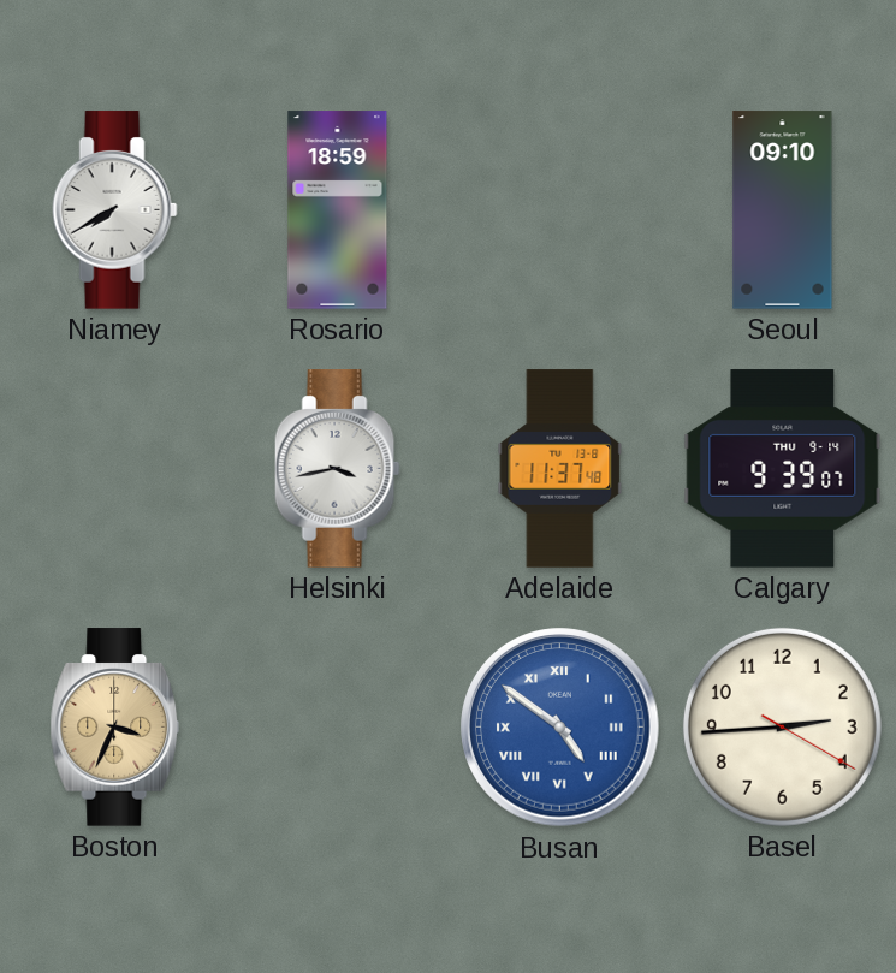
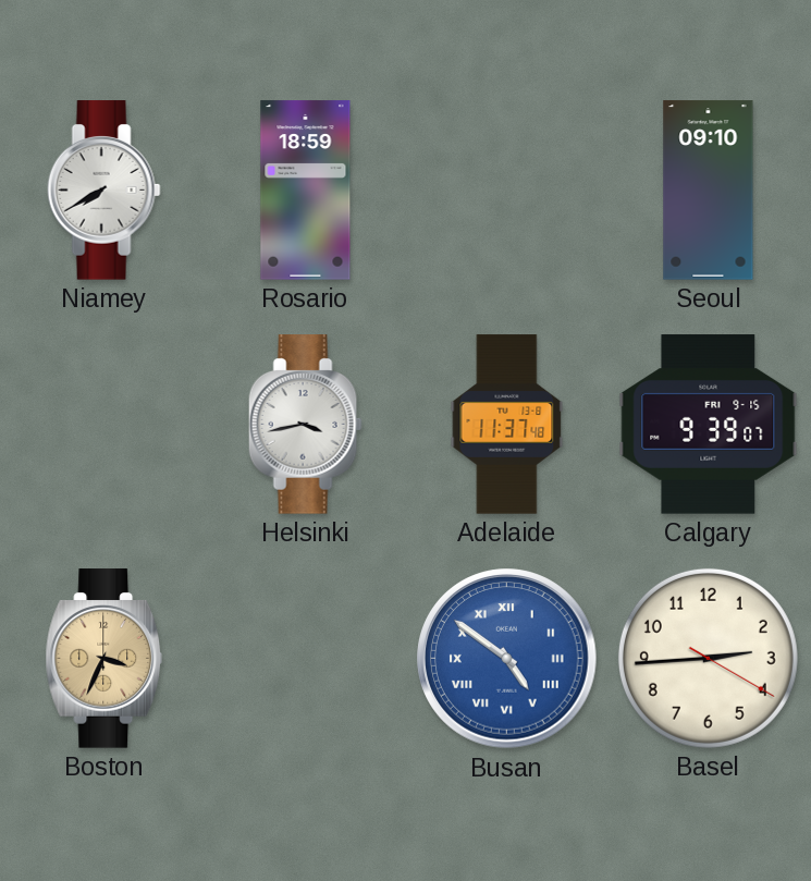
Calgary date: THU 9-14 -> FRI 9-15 (709, 425)
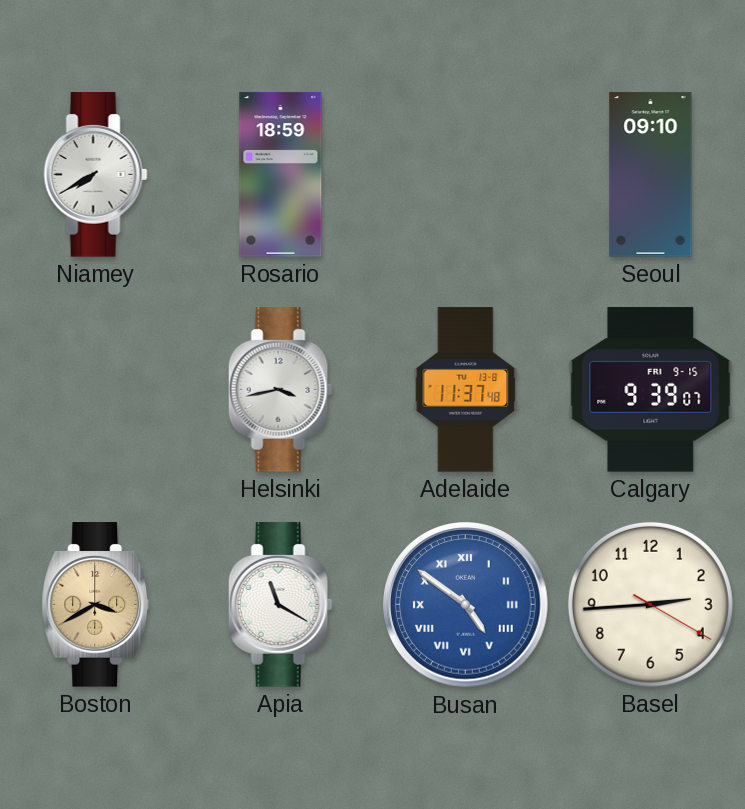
Boston: 3:34 -> 3:40 (96, 605)
Apia: none -> 11:20 (280, 605)
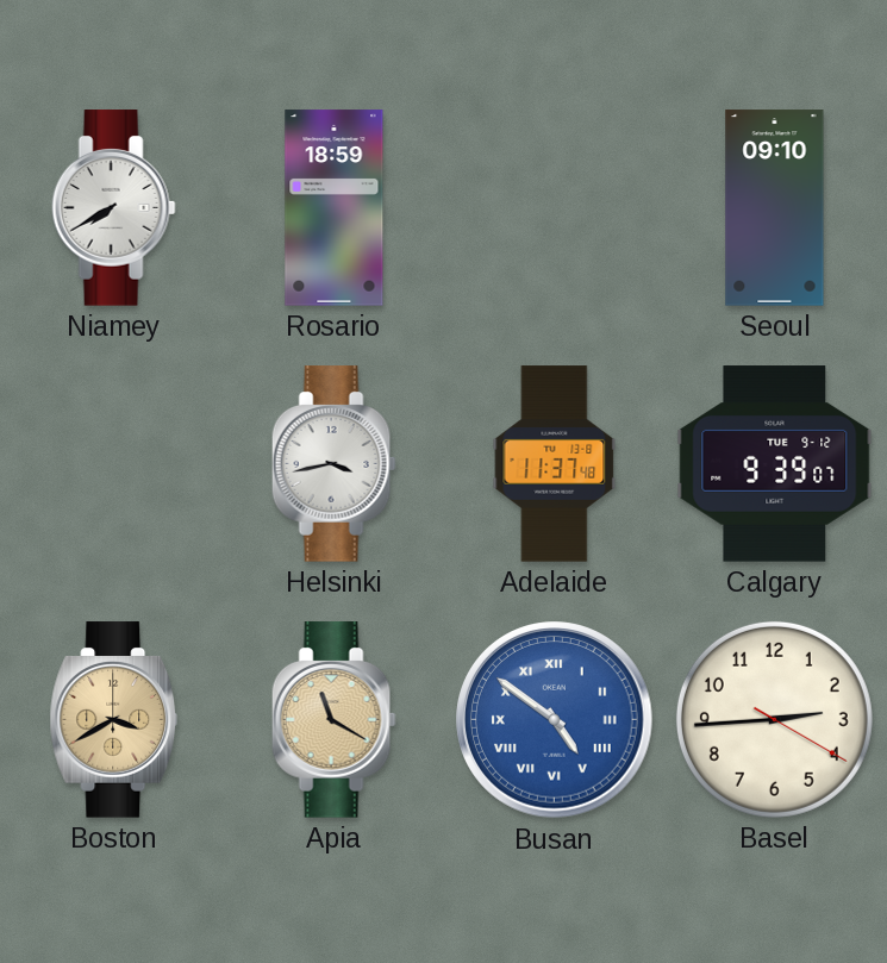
Calgary date: FRI 9-15 -> TUE 9-12 (775, 464)
Apia dial: white -> champagne (333, 720)
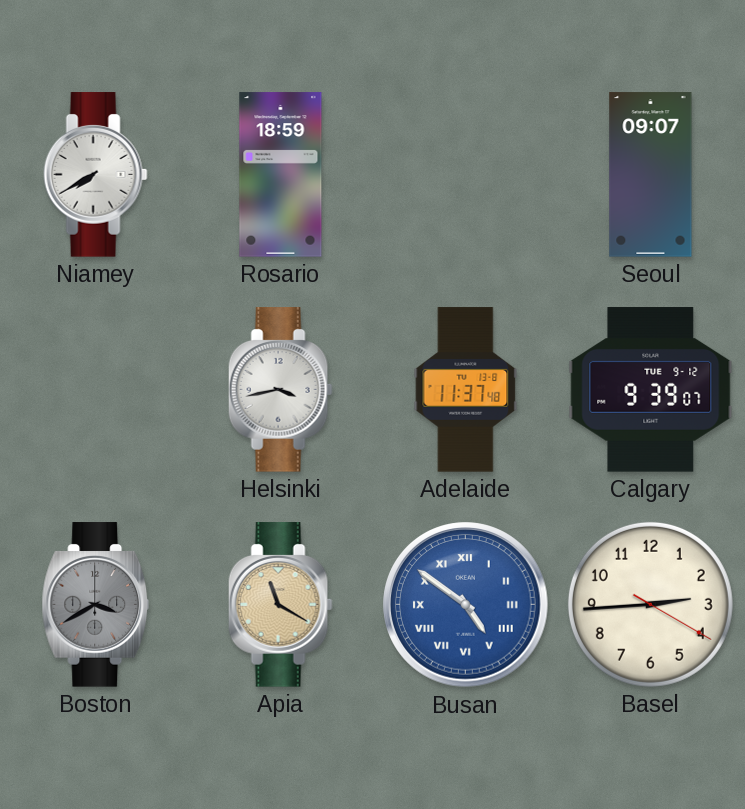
Seoul: 09:10 -> 09:07 (651, 175)
Boston dial: champagne -> grey (96, 605)
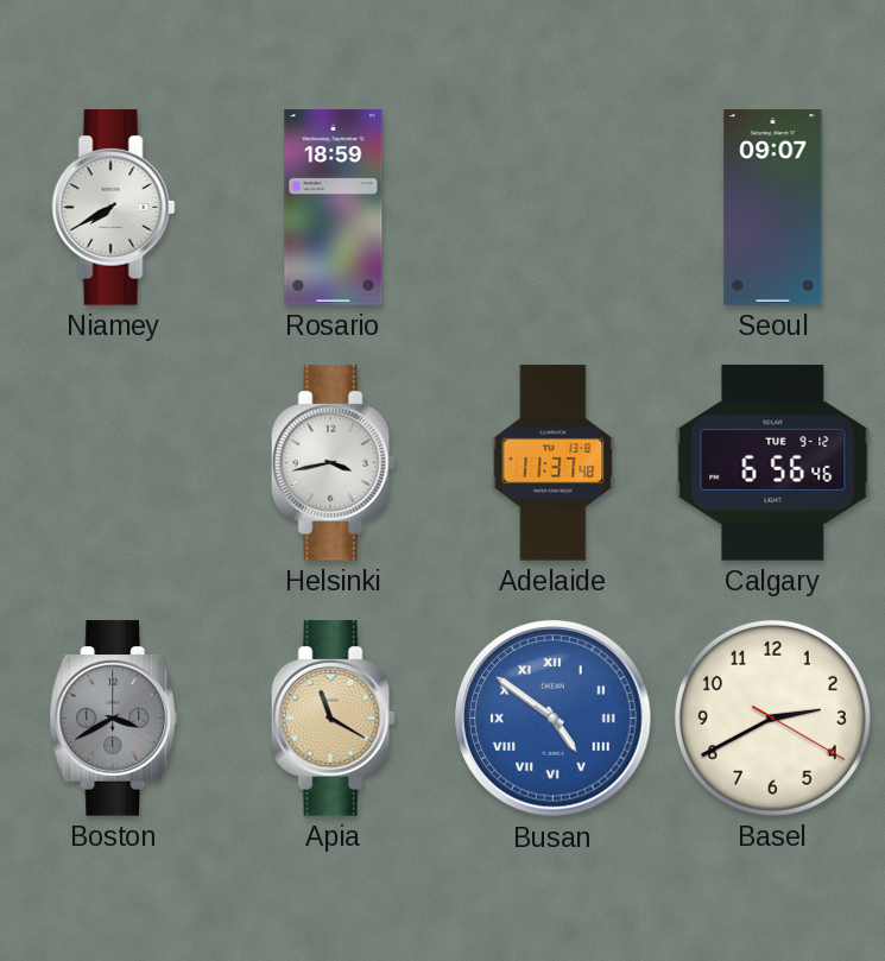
Calgary: 9:39 -> 6:56 (773, 463)
Basel: 2:44 -> 2:40 (772, 717)
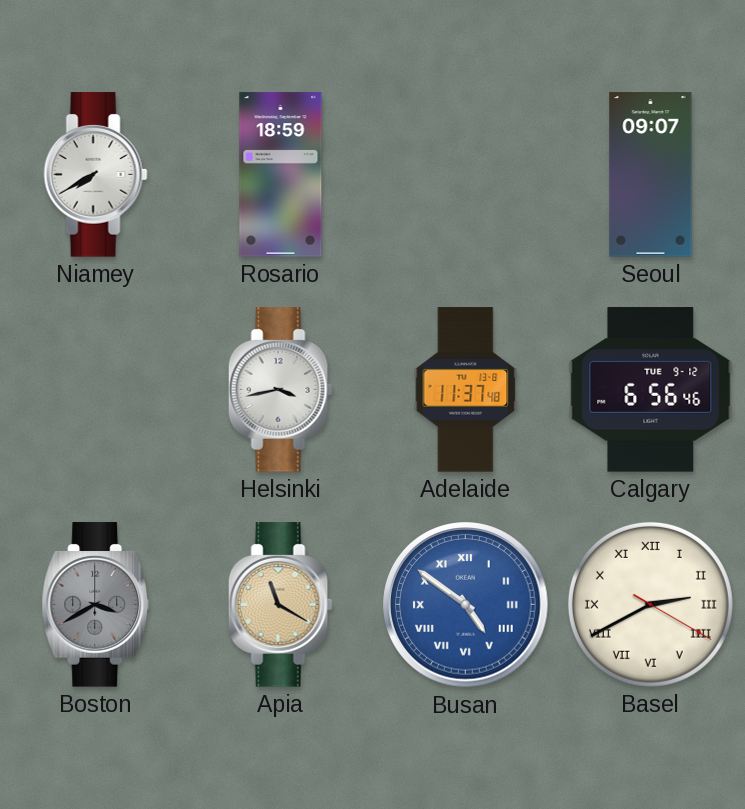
Basel numerals: Arabic -> Roman (650, 604)
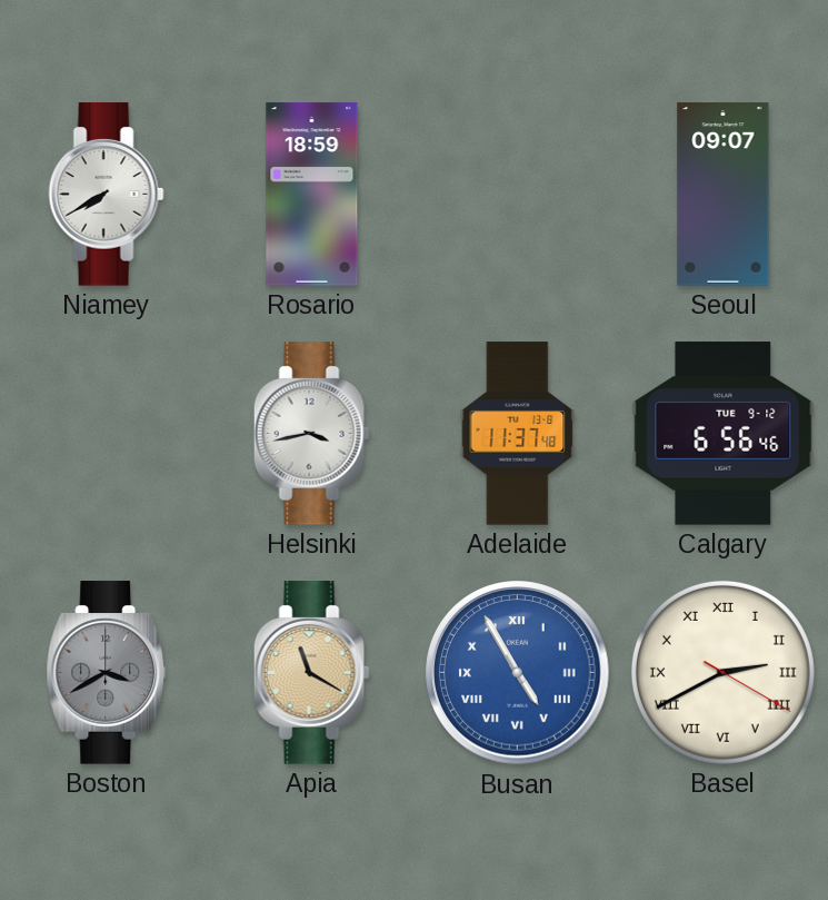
Busan: 4:51 -> 4:55 (518, 673)
